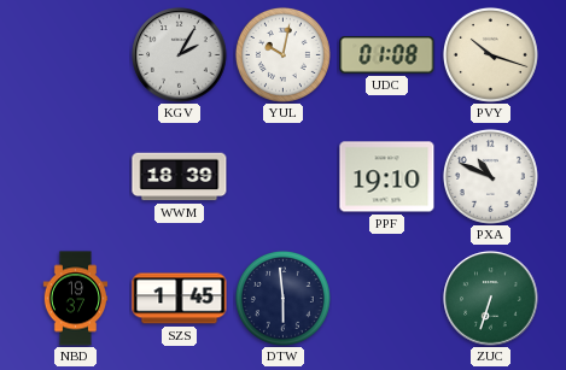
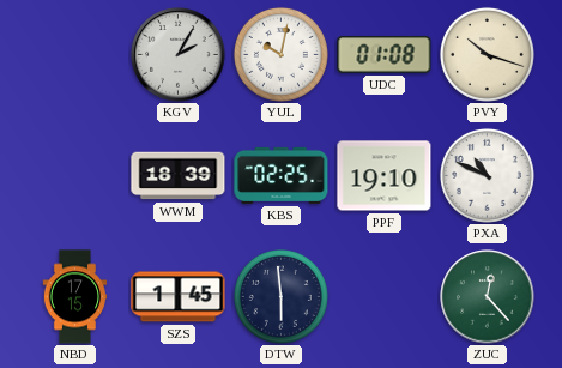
KBS: none -> 02:25 (282, 175)
NBD: 19:37 -> 17:15 (75, 297)
ZUC: 6:33 -> 12:23 (488, 297)
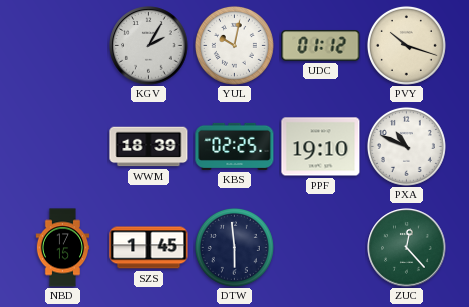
UDC: 01:08 -> 01:12 (321, 46)
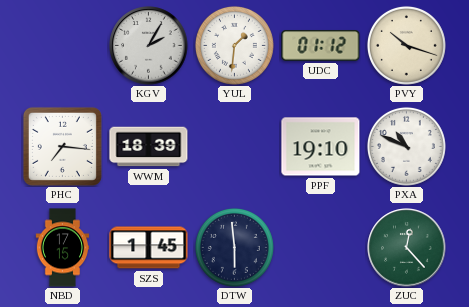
YUL: 10:02 -> 1:31 (234, 45)
PHC: none -> 7:16 (62, 146)
KBS: 02:25 -> none (235, 146)
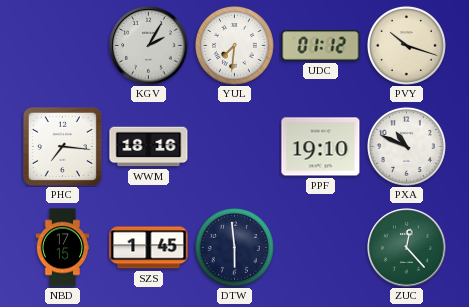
YUL: 1:31 -> 7:31 (234, 45)
WWM: 18:39 -> 18:16 (149, 147)
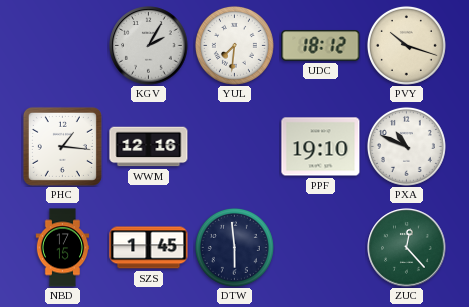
UDC: 01:12 -> 18:12 (321, 46)
PHC: 7:16 -> 1:16 (62, 146)
WWM: 18:16 -> 12:16 (149, 147)
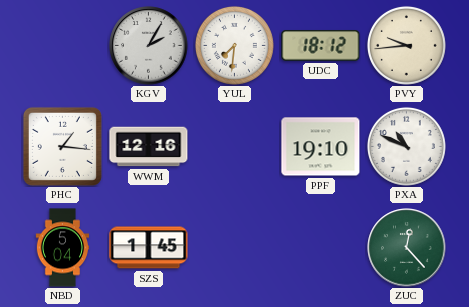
PVY: 10:18 -> 9:44 (406, 45)
NBD: 17:15 -> 5:04 (63, 248)
DTW: 5:59 -> none (234, 247)
